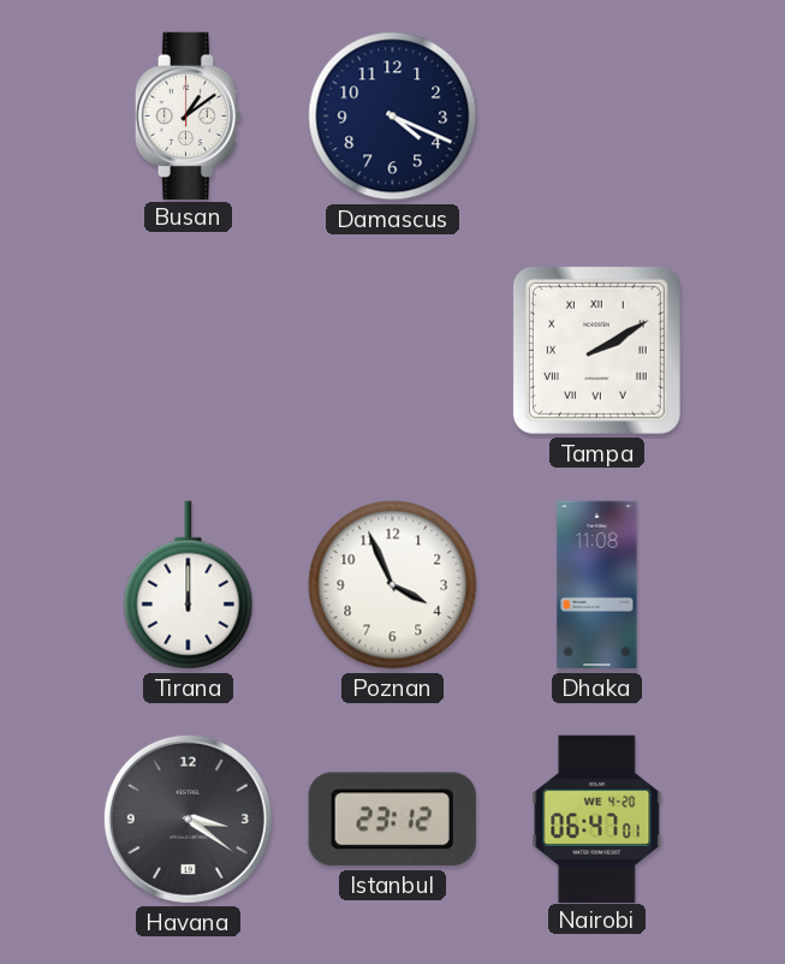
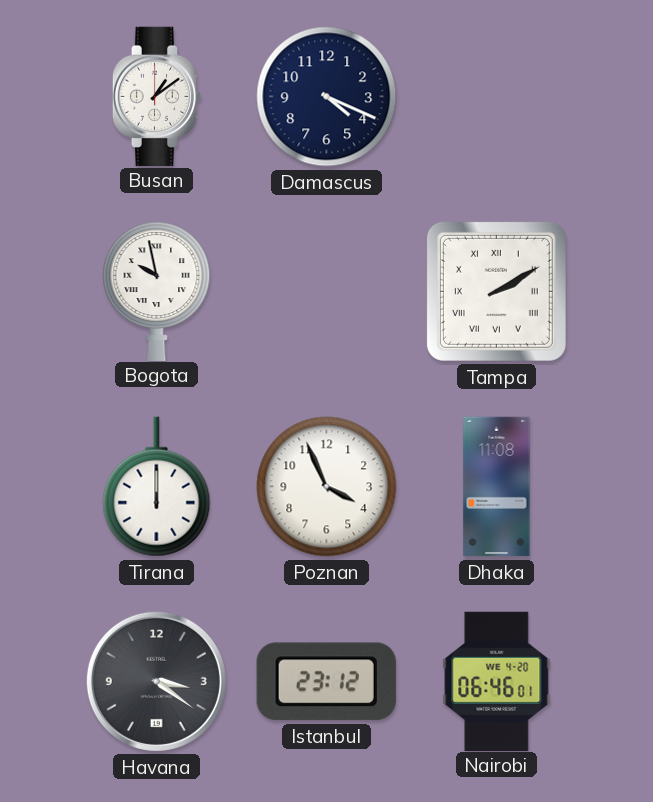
Bogota: none -> 9:58 (157, 291)
Nairobi: 06:47 -> 06:46 (497, 681)
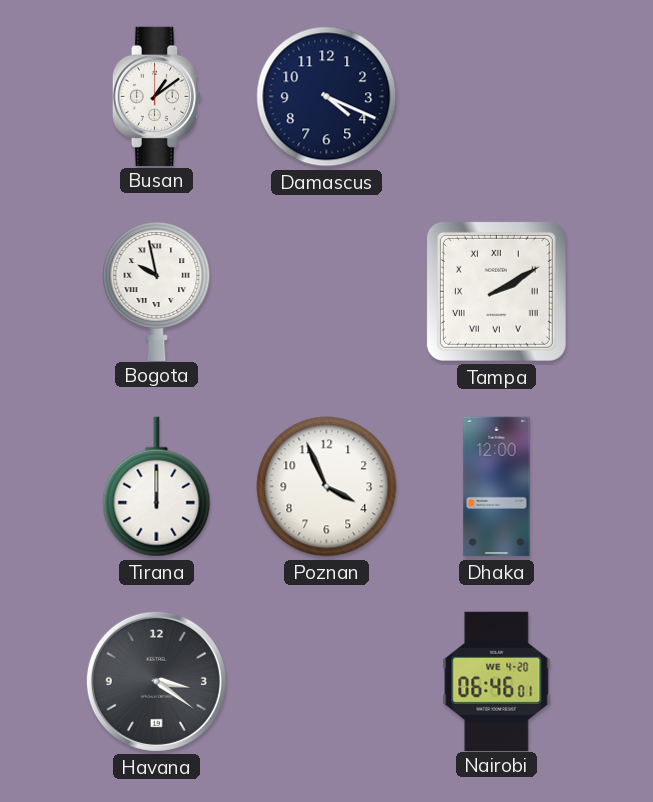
Dhaka: 11:08 -> 12:00 (497, 487)
Istanbul: 23:12 -> none (326, 682)
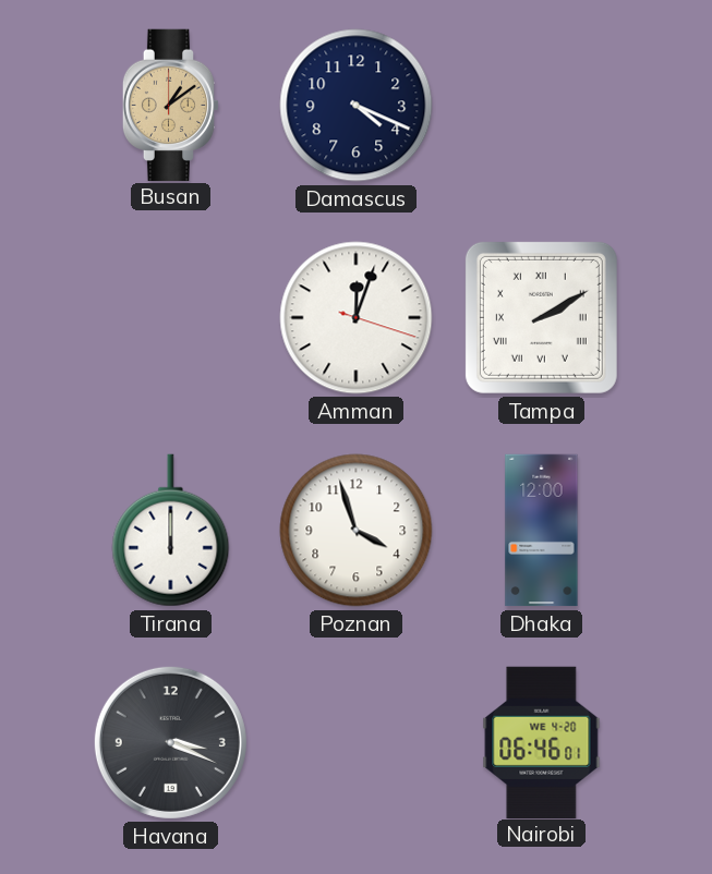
Busan dial: white -> champagne (171, 105)
Bogota: 9:58 -> none (157, 291)
Amman: none -> 12:03 (357, 318)
Poznan: 3:56 -> 3:57 (357, 531)
Havana: 3:21 -> 3:19 (170, 742)
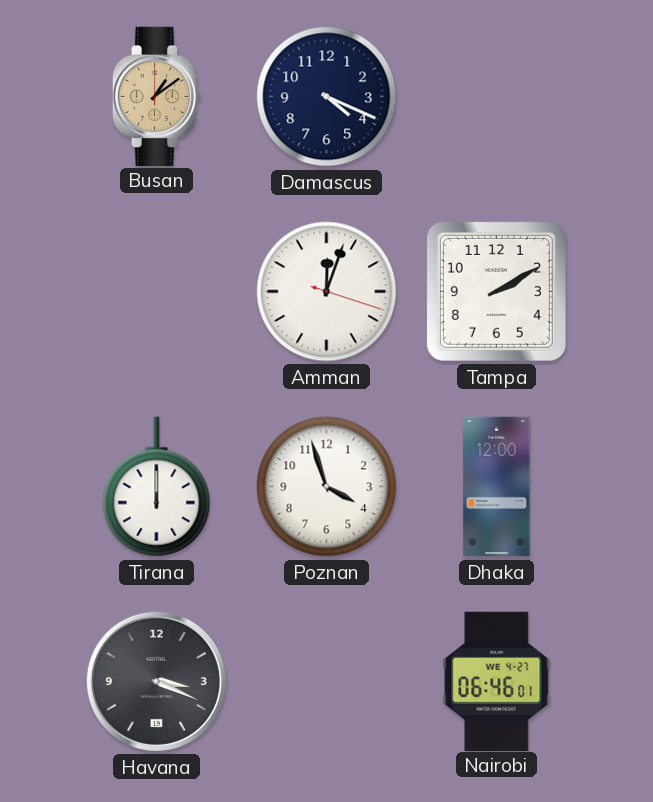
Tampa numerals: Roman -> Arabic (496, 291)
Nairobi date: WE 4-20 -> WE 4-27 (497, 681)
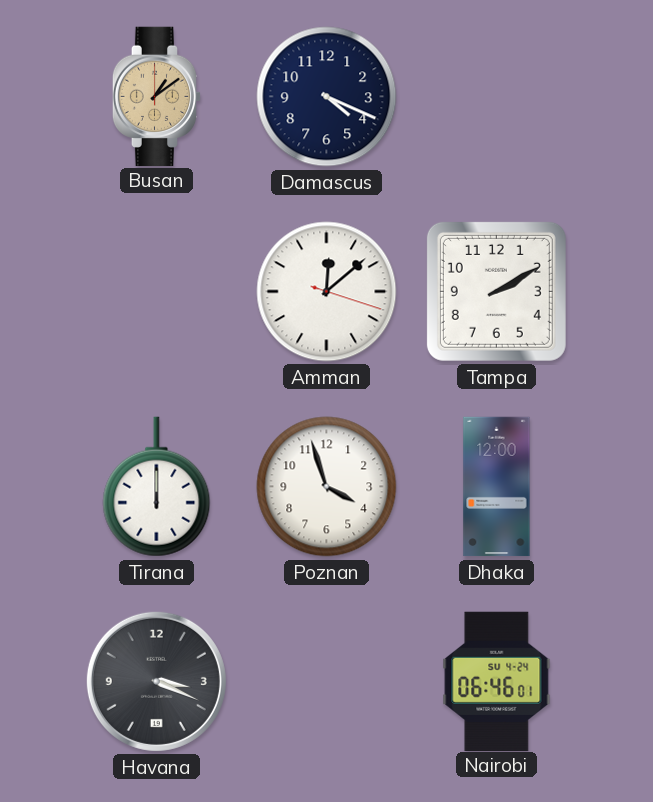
Amman: 12:03 -> 12:08 (327, 292)
Nairobi date: WE 4-27 -> SU 4-24 (497, 681)
